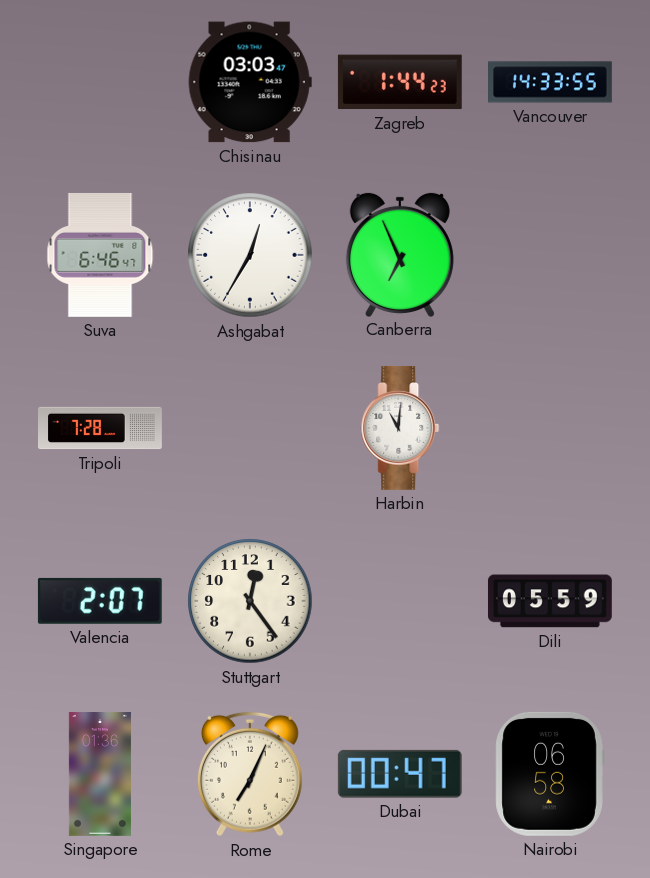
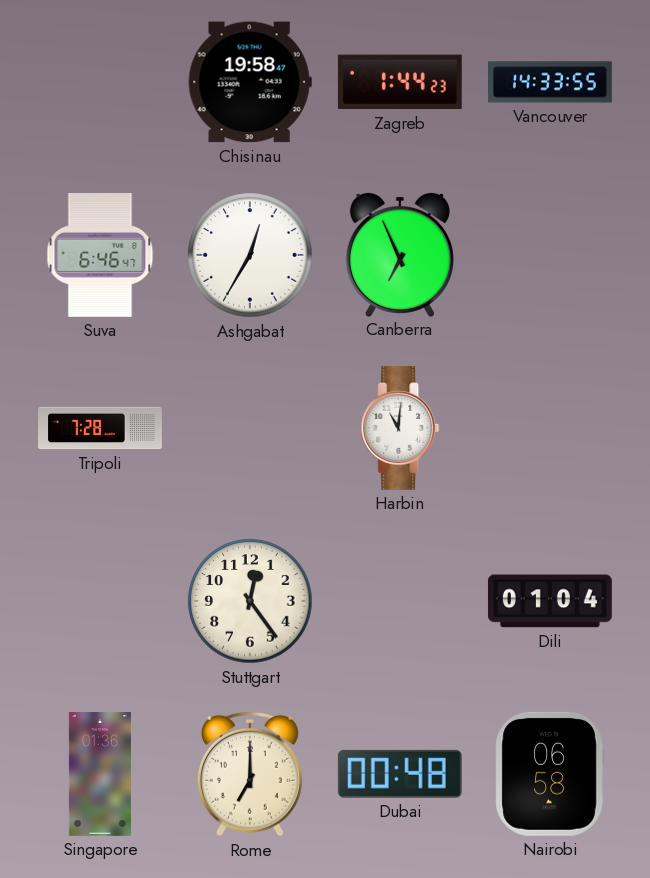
Chisinau: 03:03 -> 19:58 (250, 82)
Valencia: 2:07 -> none (100, 601)
Dili: 05:59 -> 01:04 (550, 601)
Rome: 7:04 -> 7:00 (250, 774)
Dubai: 00:47 -> 00:48 (400, 774)
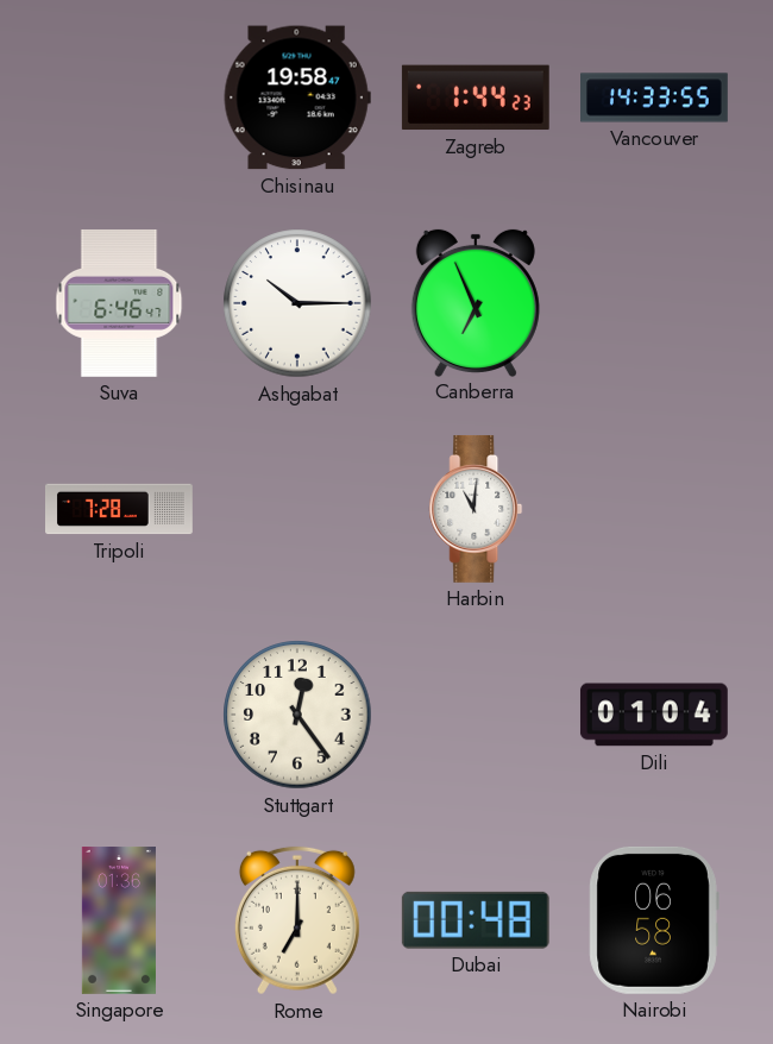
Ashgabat: 12:35 -> 10:15 (297, 303)
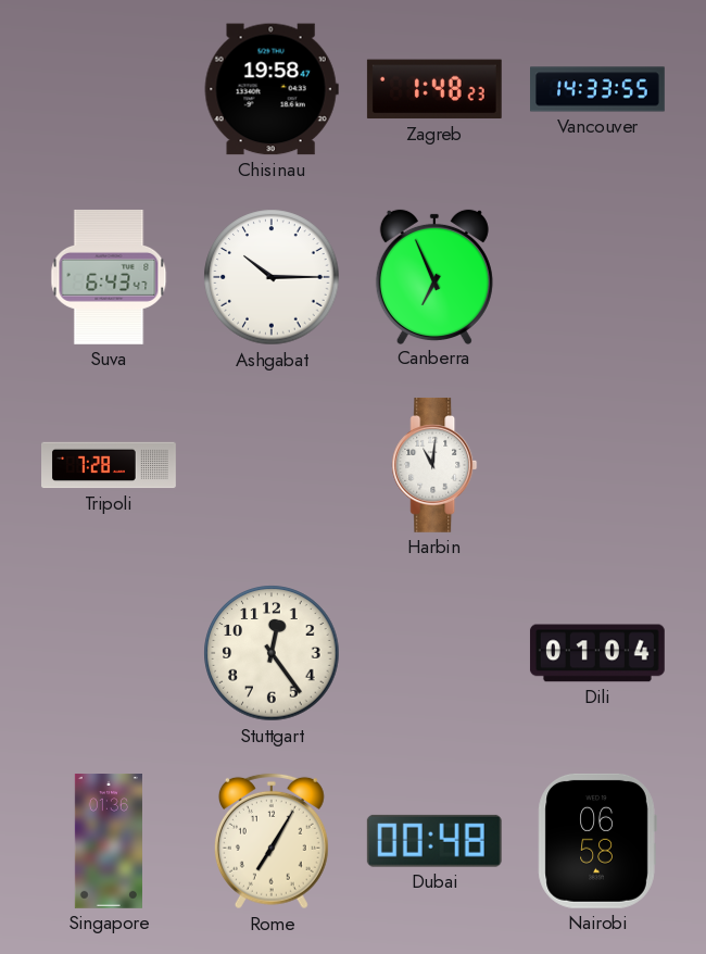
Zagreb: 1:44 -> 1:48 (434, 89)
Suva: 6:46 -> 6:43 (109, 277)
Rome: 7:00 -> 7:05 (272, 841)
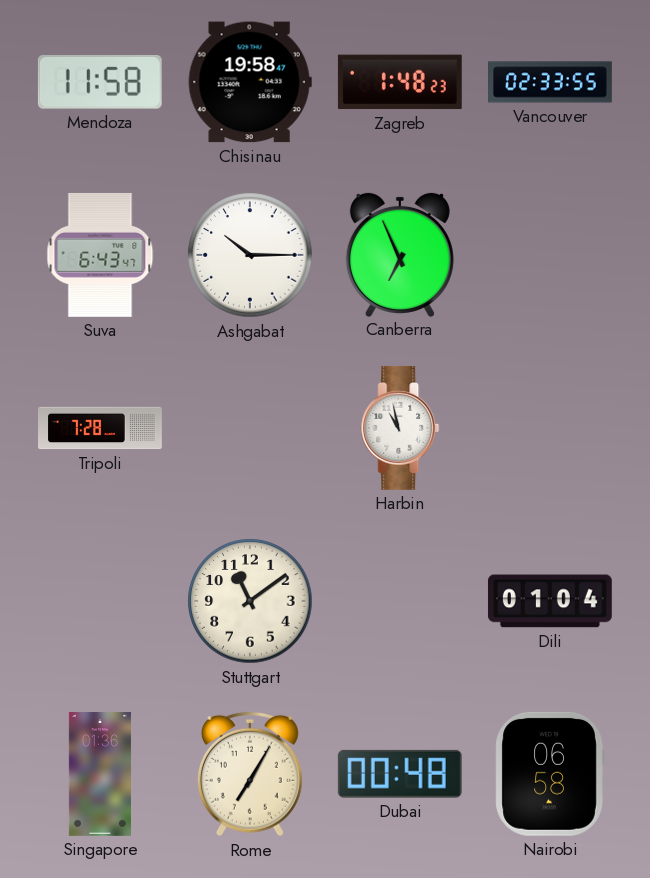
Mendoza: none -> 11:58 (100, 82)
Vancouver: 14:33 -> 02:33 (551, 82)
Harbin: 11:01 -> 10:58 (400, 428)
Stuttgart: 12:24 -> 11:09 (250, 601)
